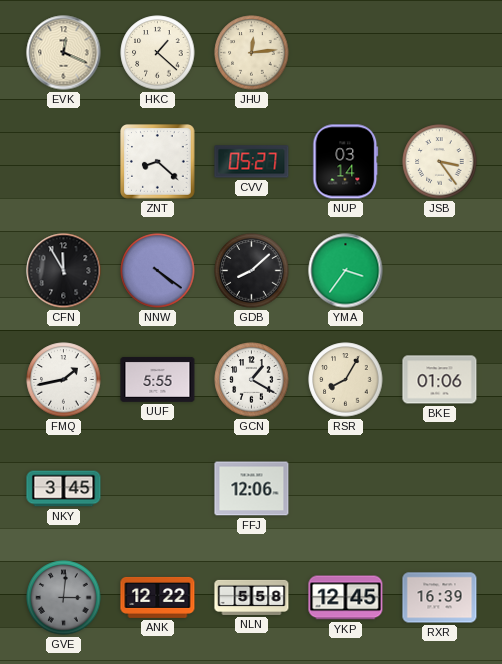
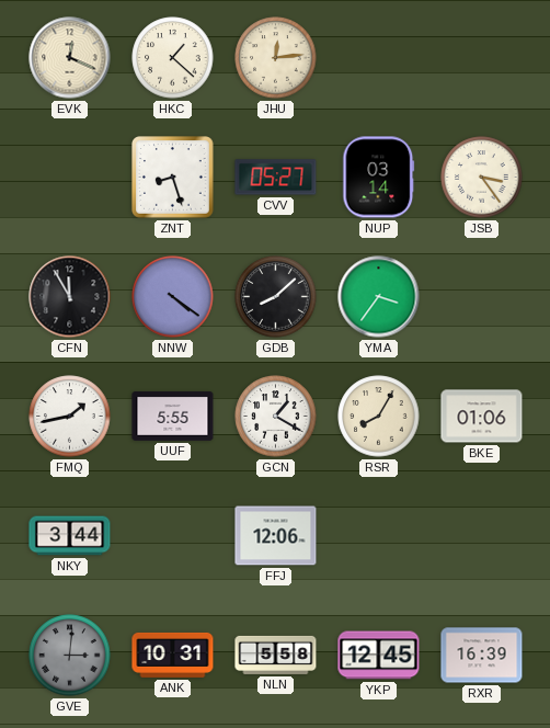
ZNT: 8:22 -> 8:27 (173, 178)
NKY: 3:45 -> 3:44 (70, 536)
ANK: 12:22 -> 10:31 (173, 655)
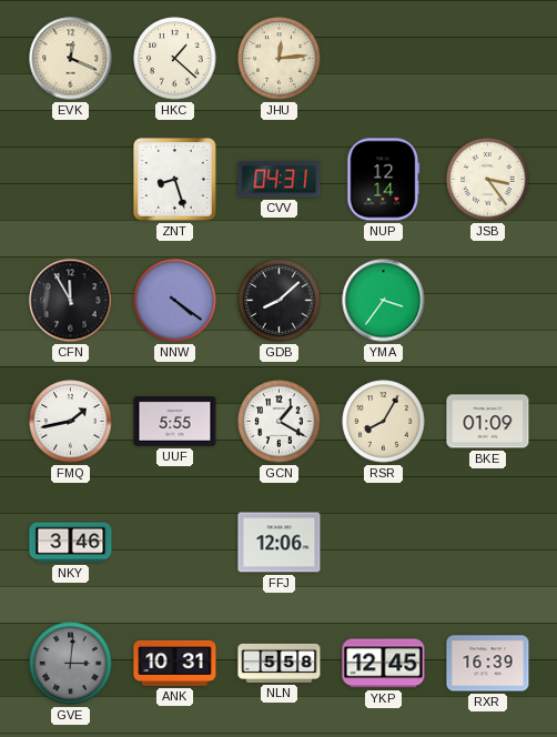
CVV: 05:27 -> 04:31 (280, 180)
NUP: 03:14 -> 12:14 (384, 180)
BKE: 01:06 -> 01:09 (488, 422)
NKY: 3:44 -> 3:46 (71, 543)
